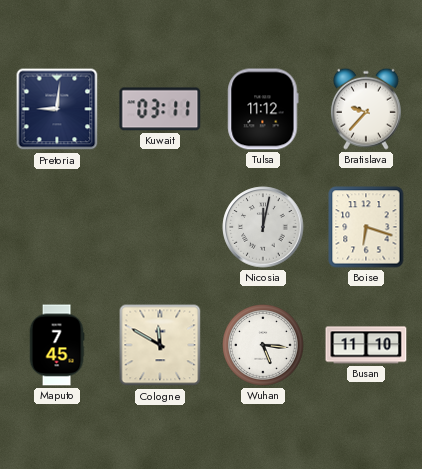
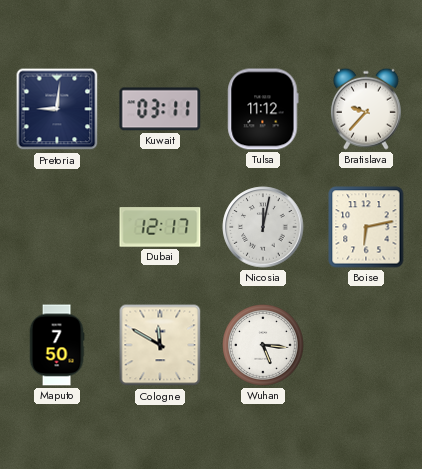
Dubai: none -> 12:17 (160, 227)
Boise: 6:18 -> 6:13 (366, 227)
Maputo: 7:45 -> 7:50 (57, 345)
Busan: 11:10 -> none (366, 345)
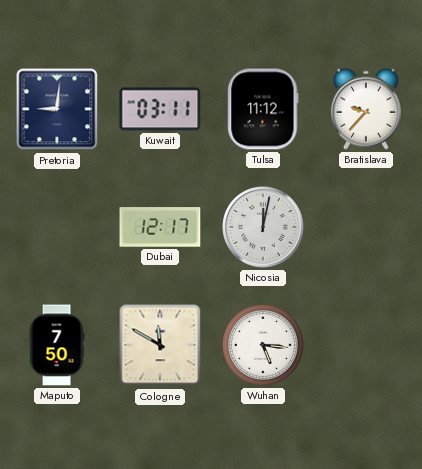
Boise: 6:13 -> none (366, 227)
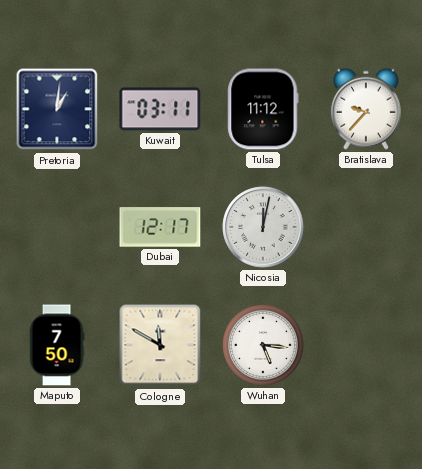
Pretoria: 9:01 -> 1:01 (57, 109)
